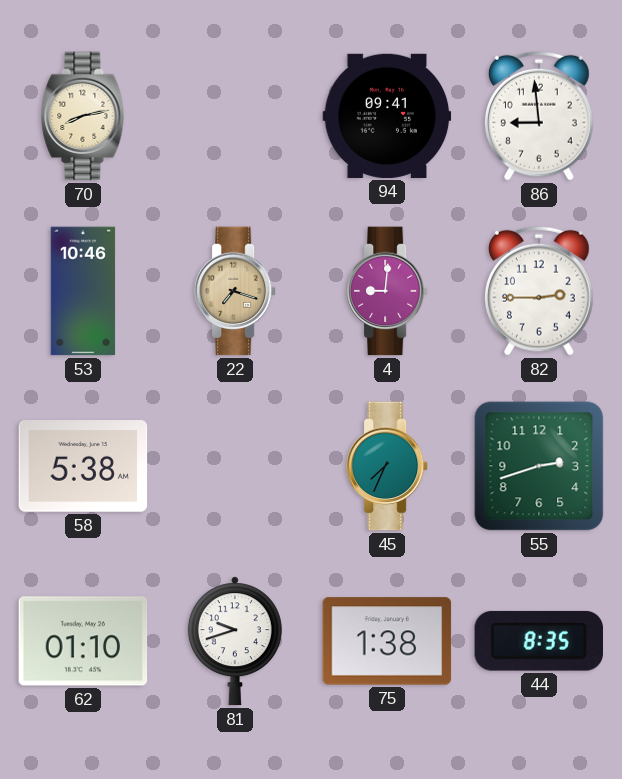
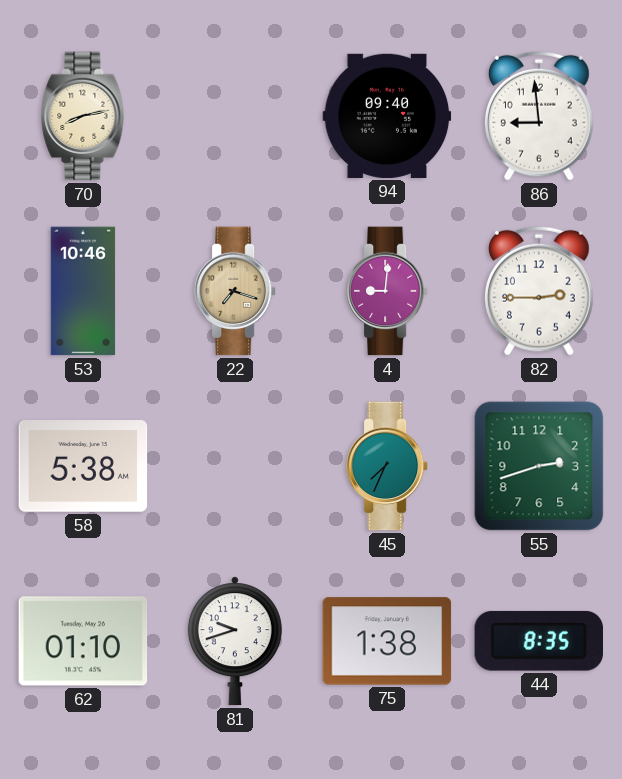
94: 09:41 -> 09:40 (387, 116)
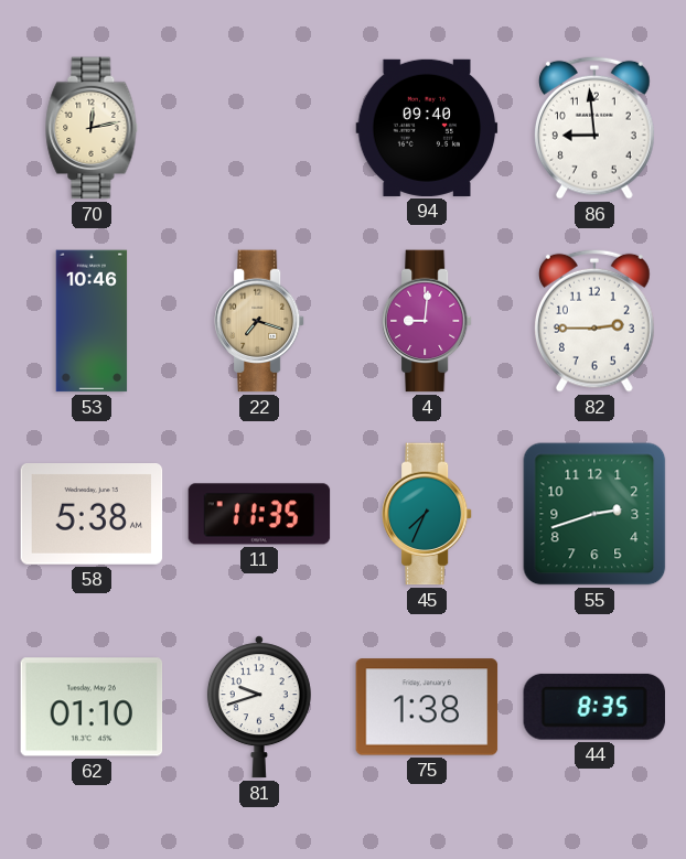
70: 8:13 -> 12:13 (92, 128)
11: none -> 11:35 (259, 514)
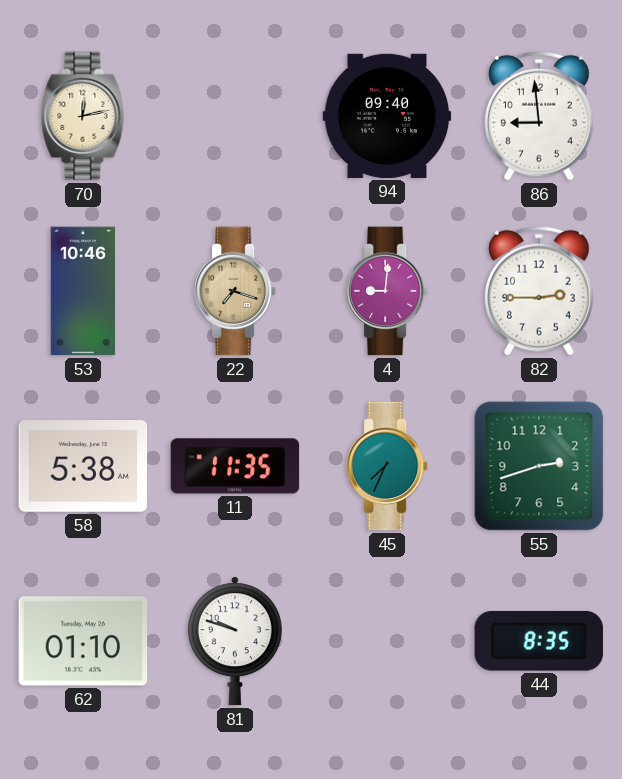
81: 9:42 -> 9:48 (235, 641)
75: 1:38 -> none (427, 707)
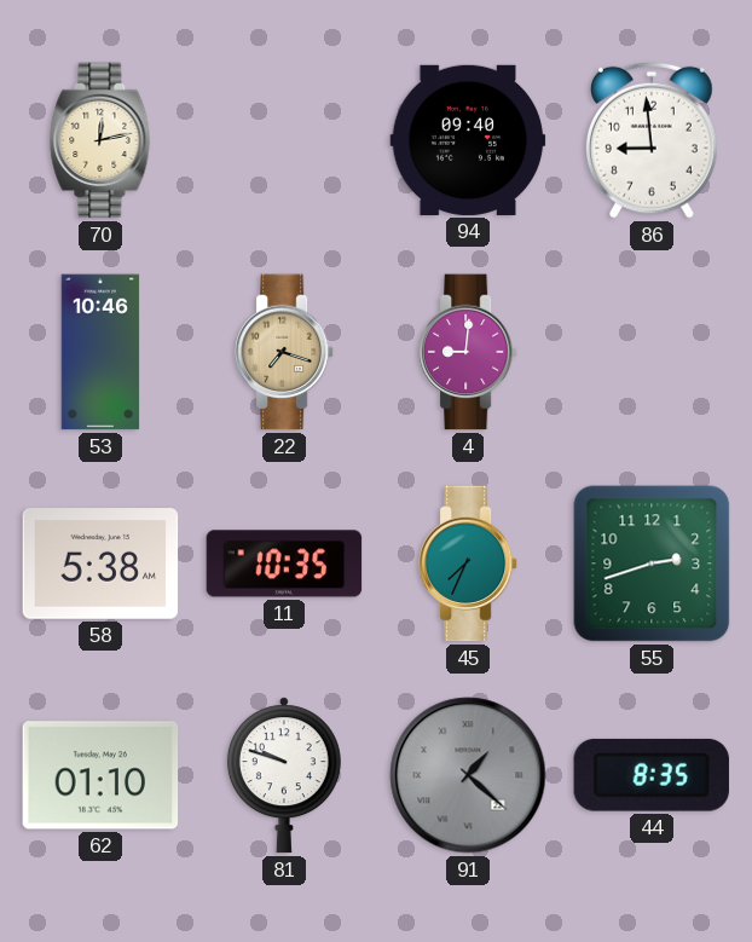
82: 2:45 -> none (540, 291)
11: 11:35 -> 10:35 (284, 564)
91: none -> 1:22 (468, 775)
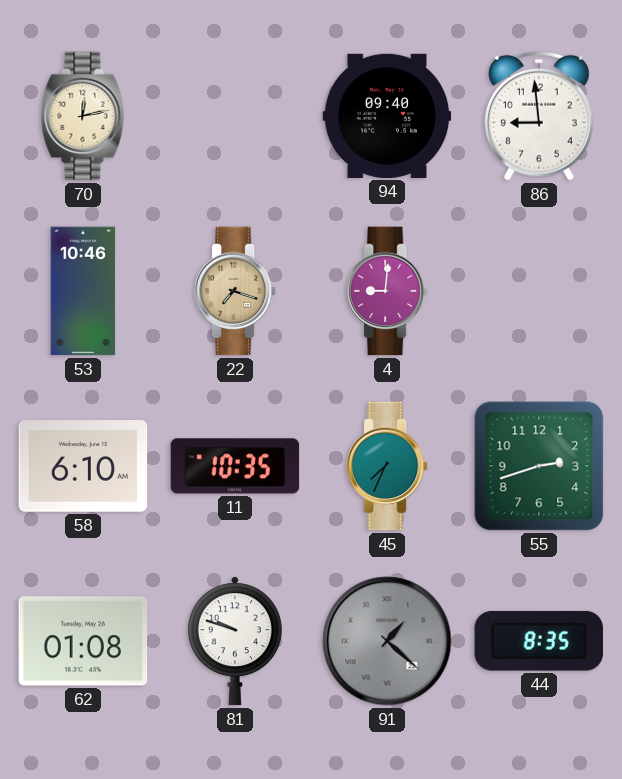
58: 5:38 -> 6:10 (83, 467)
62: 01:10 -> 01:08 (83, 641)
